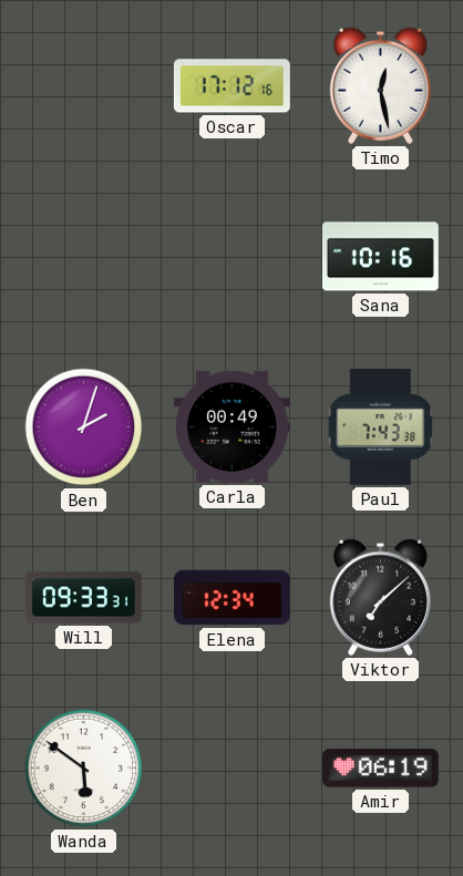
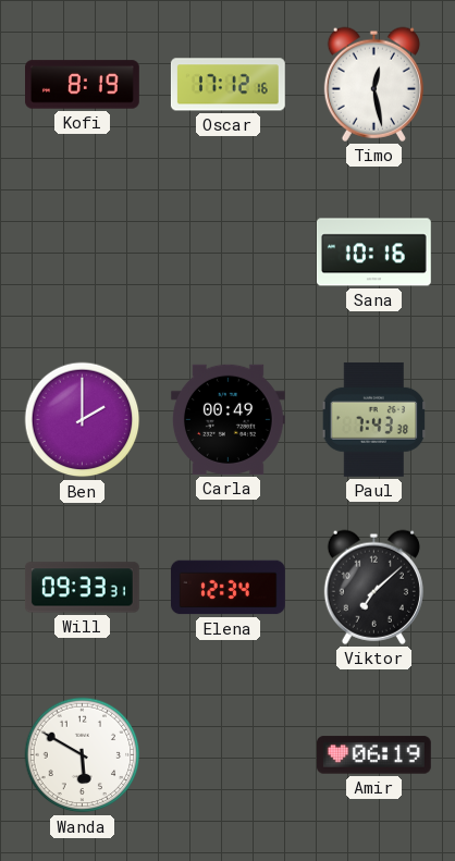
Kofi: none -> 8:19 (83, 85)
Ben: 2:03 -> 2:00 (83, 420)
Wanda: 5:51 -> 5:50 (83, 755)
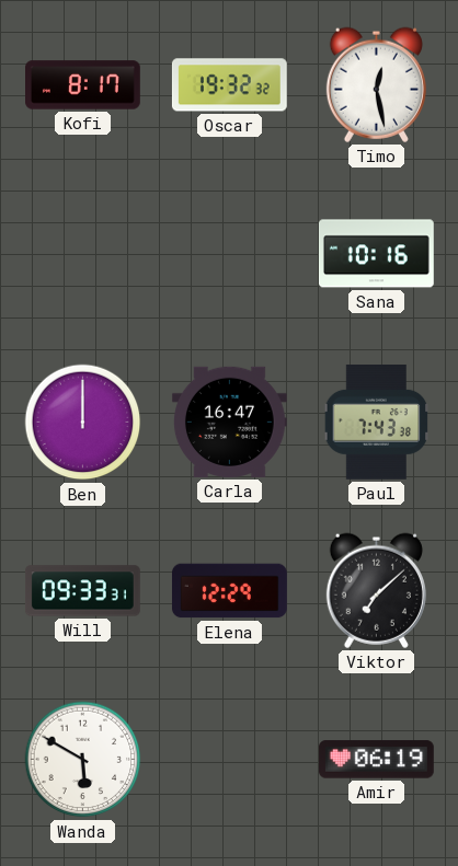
Kofi: 8:19 -> 8:17 (83, 85)
Oscar: 17:12 -> 19:32 (229, 85)
Ben: 2:00 -> 12:00 (83, 423)
Carla: 00:49 -> 16:47 (229, 422)
Elena: 12:34 -> 12:29 (229, 591)
